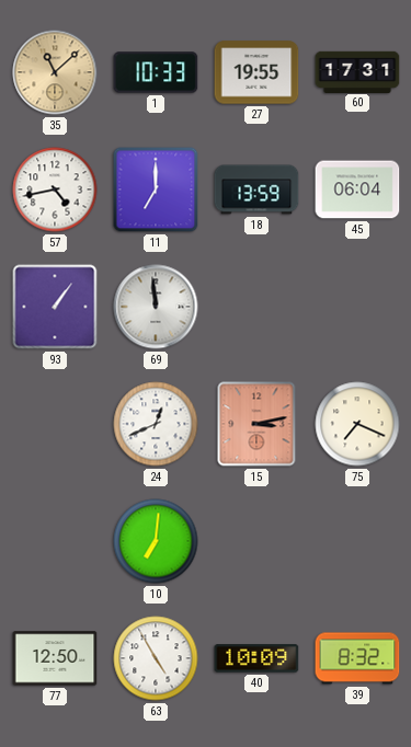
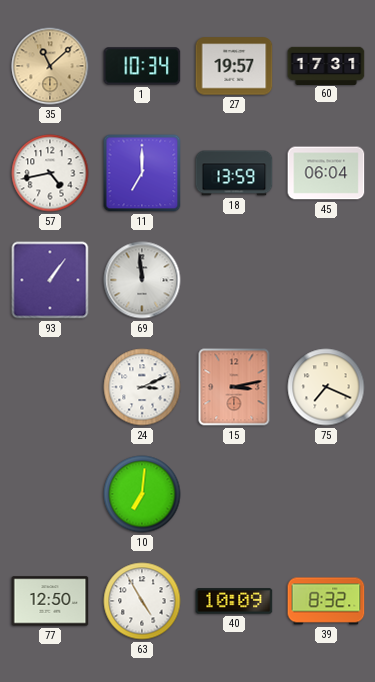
1: 10:33 -> 10:34 (142, 66)
27: 19:55 -> 19:57 (234, 66)
24: 12:41 -> 3:11 (142, 387)
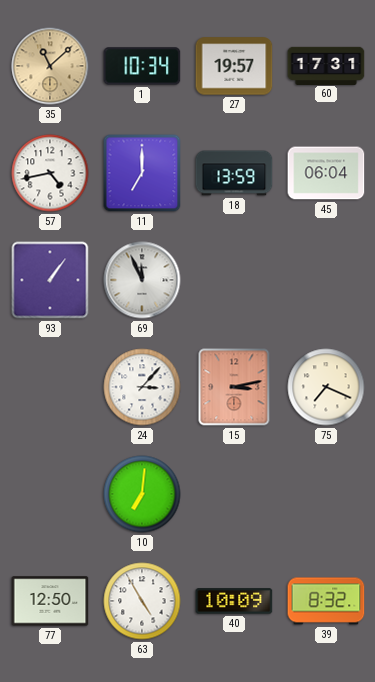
69: 11:59 -> 11:56 (142, 280)
24: 3:11 -> 3:07 (142, 387)
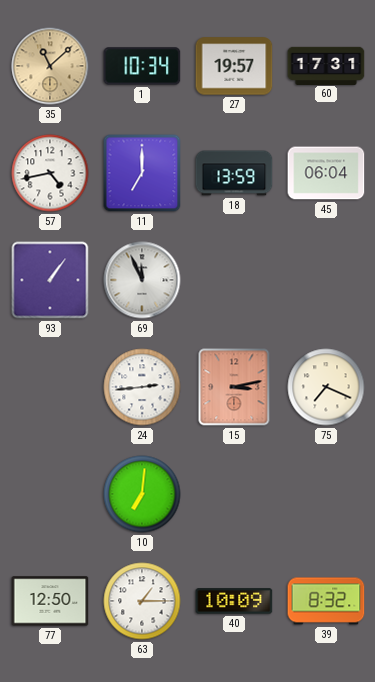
24: 3:07 -> 2:44 (142, 387)
63: 4:55 -> 1:15 (142, 601)
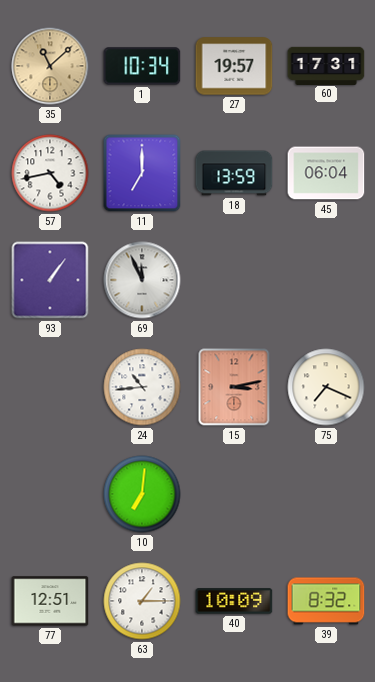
24: 2:44 -> 10:44 (142, 387)
77: 12:50 -> 12:51 (50, 601)
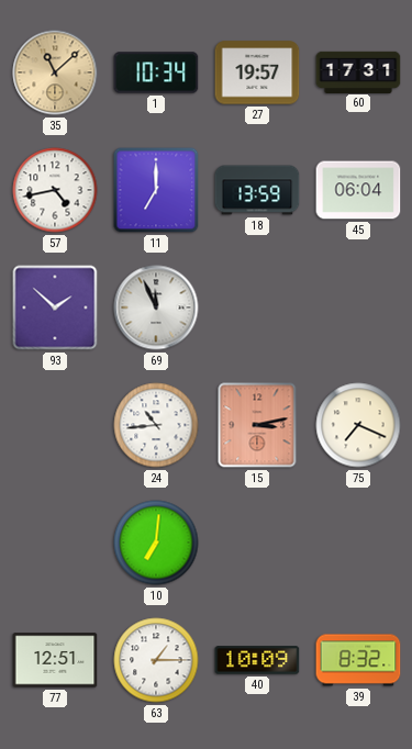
93: 1:06 -> 1:52 (55, 308)
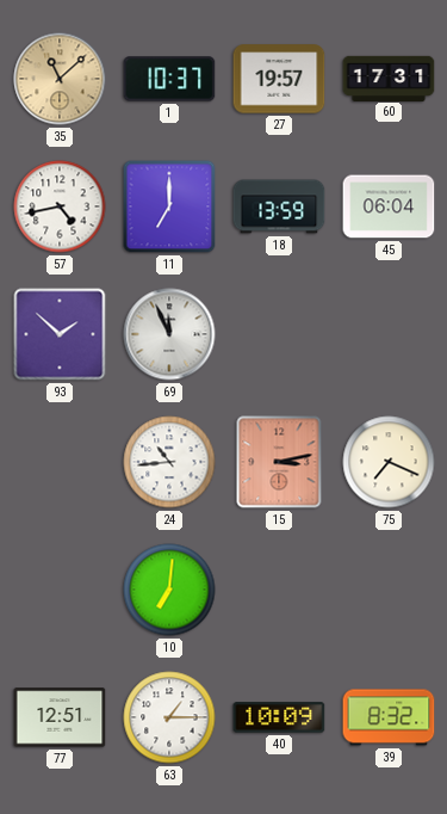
1: 10:34 -> 10:37 (169, 79)
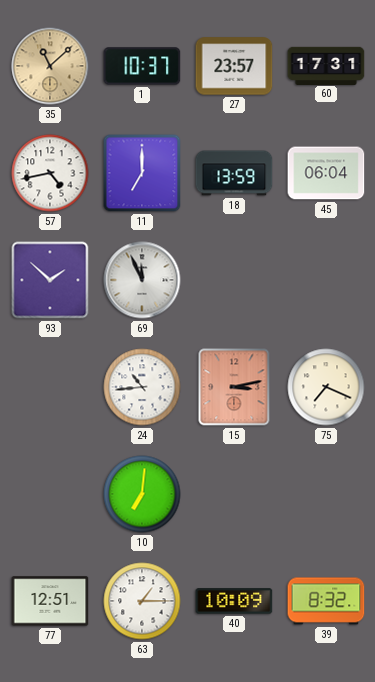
27: 19:57 -> 23:57 (234, 66)
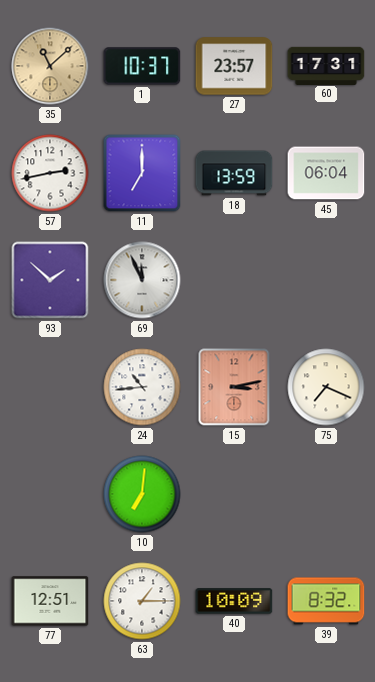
57: 4:43 -> 2:43 (50, 173)
